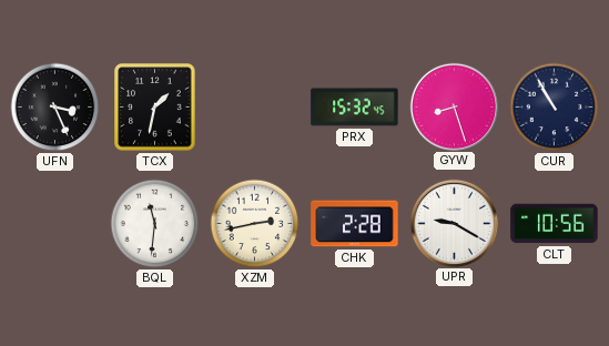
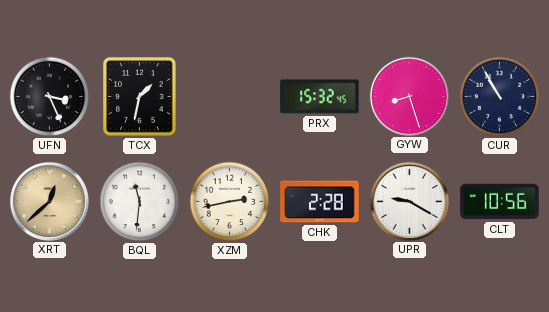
XRT: none -> 12:38 (49, 201)
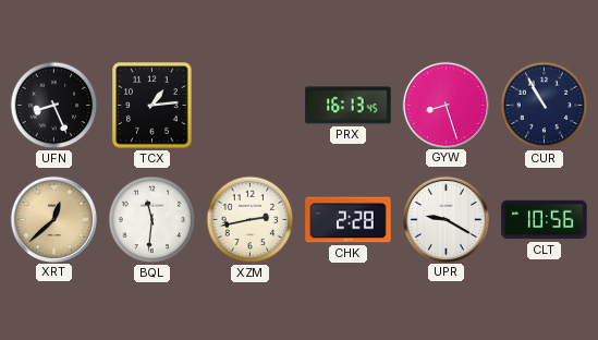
UFN: 3:26 -> 8:26 (54, 106)
TCX: 1:32 -> 1:14 (152, 106)
PRX: 15:32 -> 16:13 (349, 106)
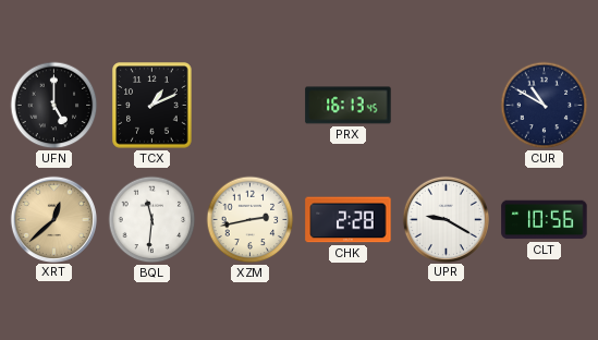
UFN: 8:26 -> 5:00 (54, 106)
TCX: 1:14 -> 1:11 (152, 106)
GYW: 8:27 -> none (446, 105)
CUR: 10:55 -> 10:50 (545, 106)
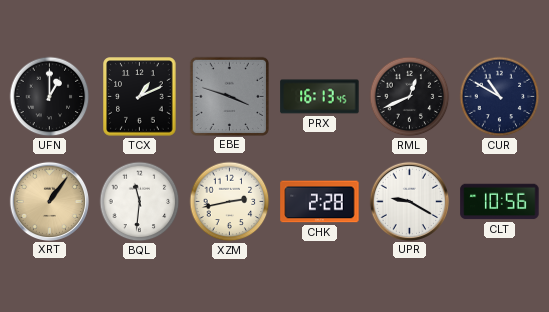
UFN: 5:00 -> 1:00 (50, 97)
EBE: none -> 3:48 (229, 96)
RML: none -> 12:41 (410, 97)
XRT: 12:38 -> 1:06 (49, 201)
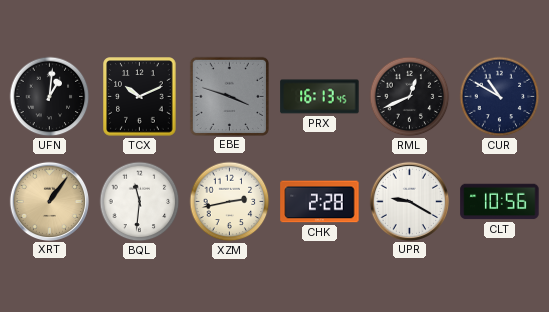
UFN: 1:00 -> 1:01 (50, 97)
TCX: 1:11 -> 10:11 (140, 97)
